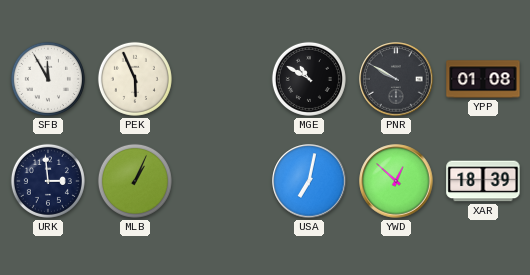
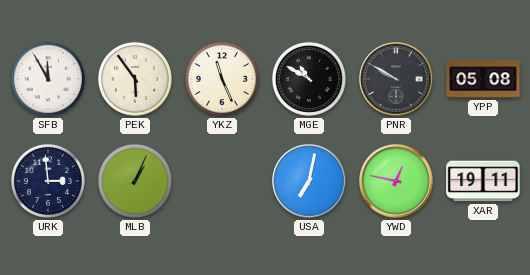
PEK: 5:56 -> 5:54 (135, 79)
YKZ: none -> 11:26 (222, 79)
YPP: 01:08 -> 05:08 (483, 79)
YWD: 12:52 -> 12:47 (396, 181)
XAR: 18:39 -> 19:11 (483, 181)
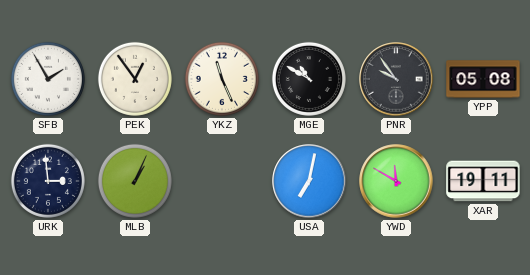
SFB: 11:55 -> 1:55 (48, 79)
PEK: 5:54 -> 12:54 (135, 79)
PNR: 9:50 -> 9:54 (396, 79)
YWD: 12:47 -> 11:50 (396, 181)
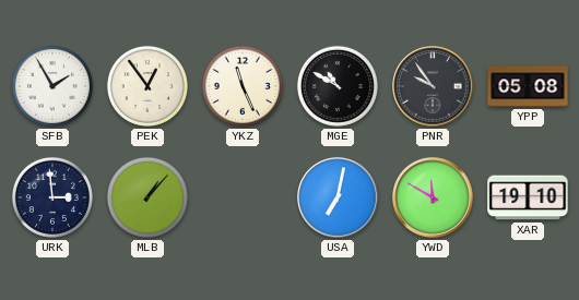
MLB: 1:04 -> 1:07 (147, 197)
XAR: 19:11 -> 19:10 (528, 197)
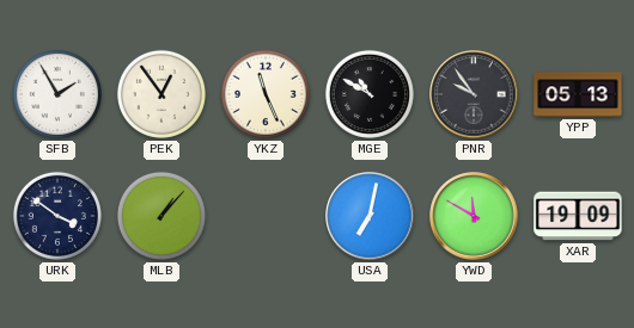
YPP: 05:08 -> 05:13 (578, 94)
URK: 2:59 -> 3:51 (57, 216)
XAR: 19:10 -> 19:09 (578, 216)
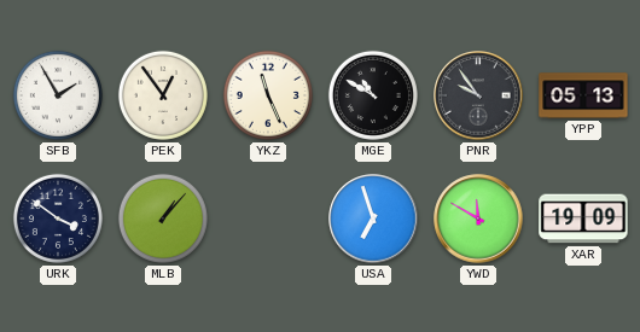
USA: 7:02 -> 6:57 (373, 219)
